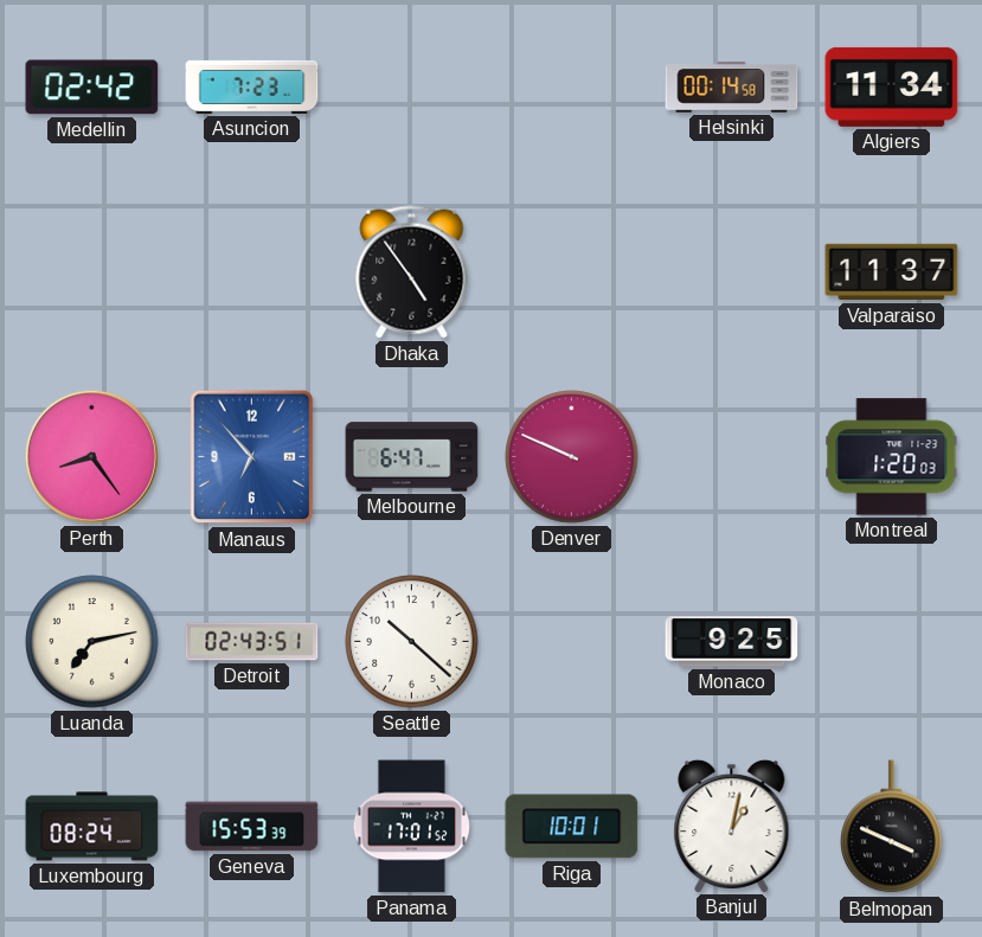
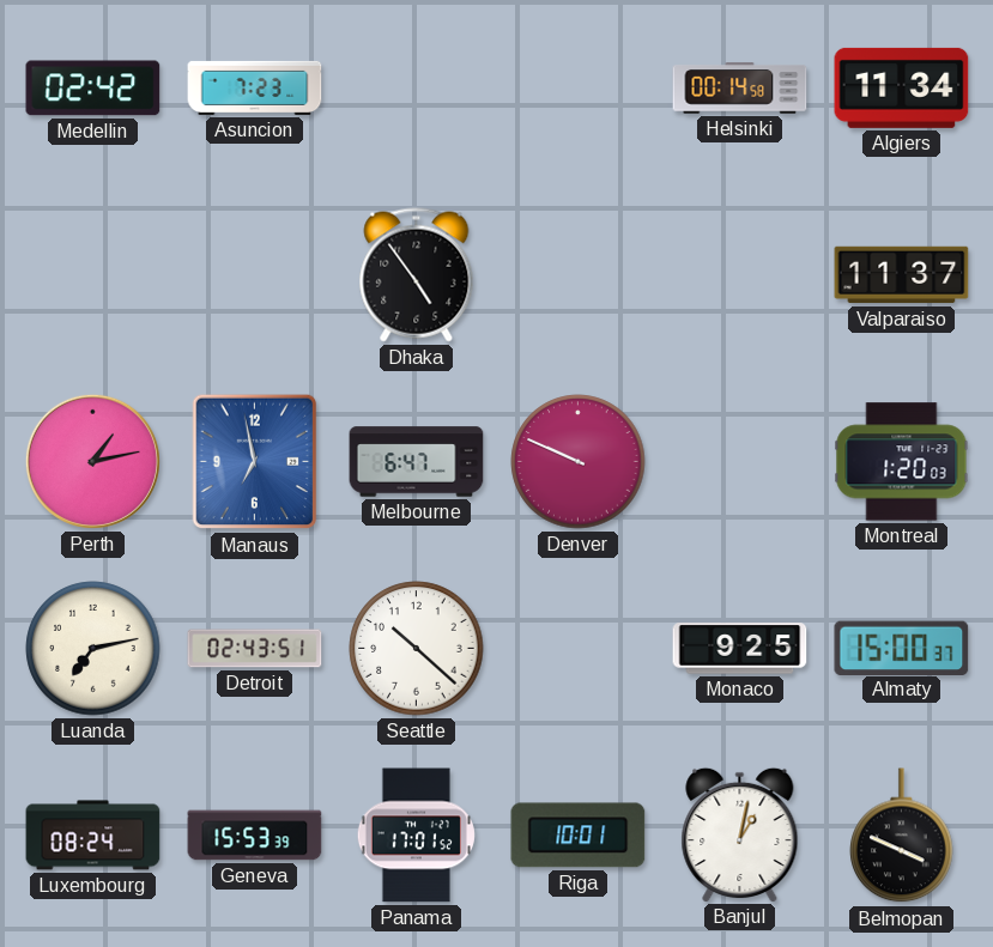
Perth: 8:24 -> 1:13 (92, 461)
Manaus: 6:53 -> 6:58 (255, 462)
Almaty: none -> 15:00 (902, 648)
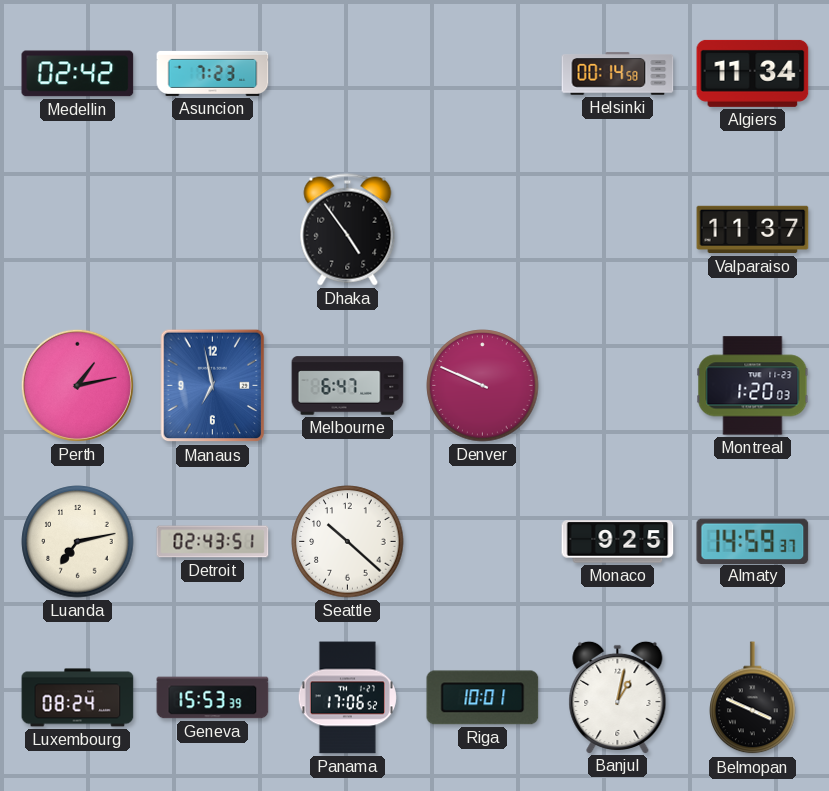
Almaty: 15:00 -> 14:59 (753, 541)
Panama: 17:01 -> 17:06 (347, 698)
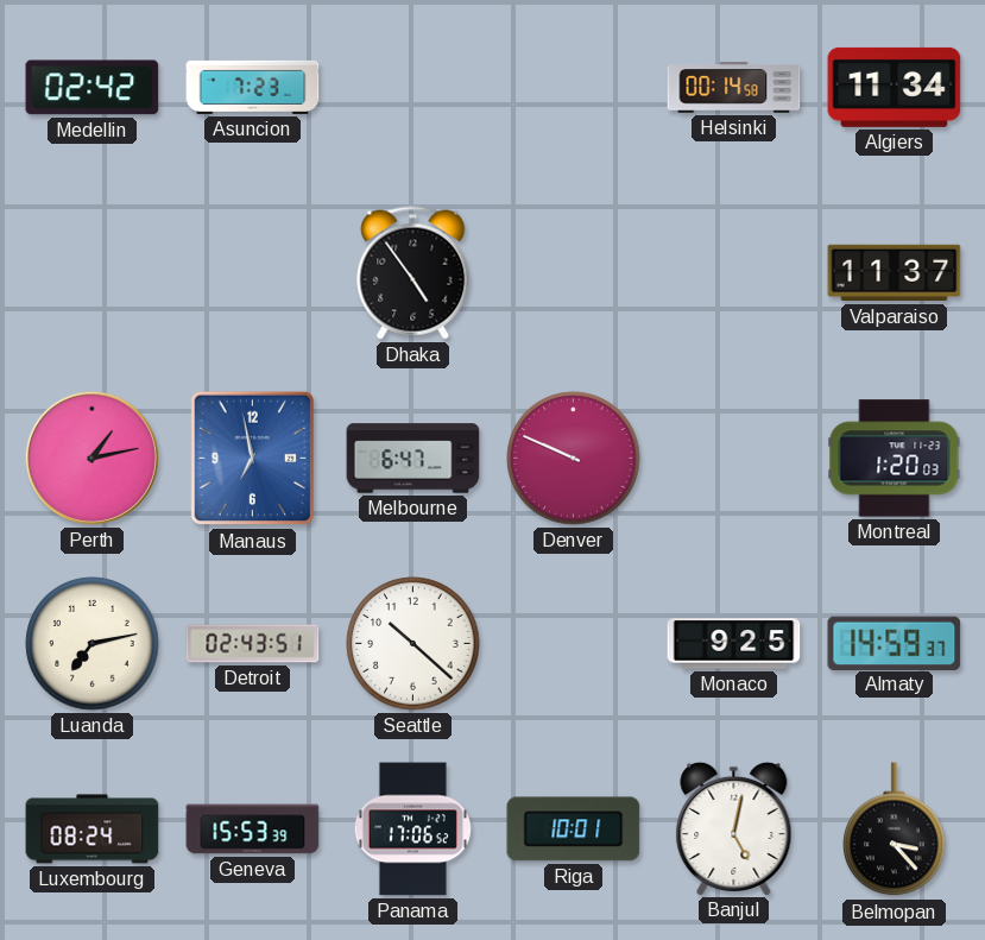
Banjul: 1:02 -> 5:02 (734, 828)
Belmopan: 3:49 -> 3:23 (895, 829)
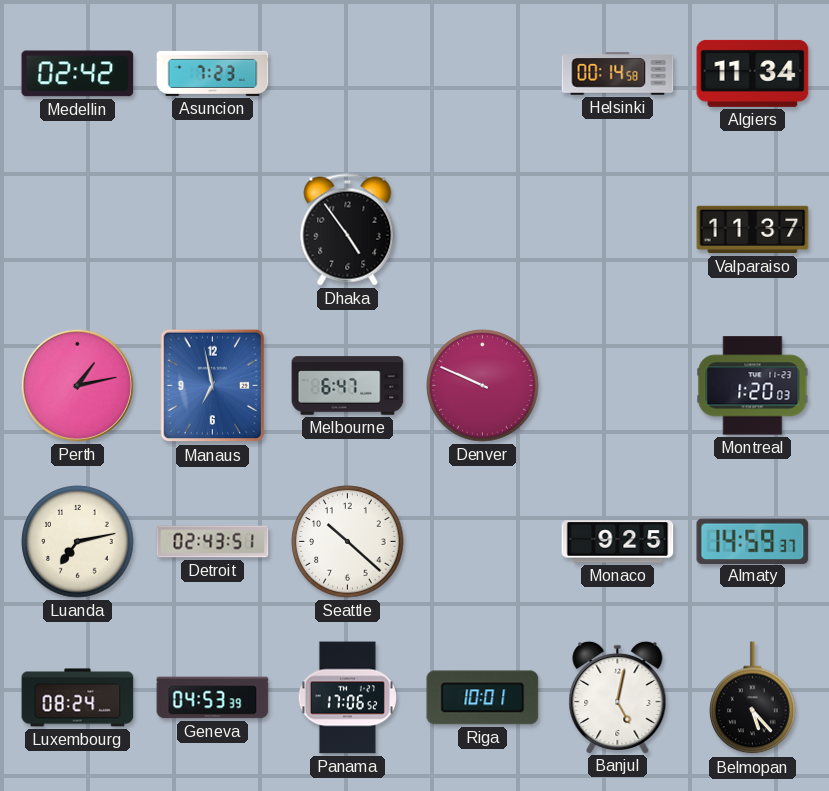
Geneva: 15:53 -> 04:53 (213, 698)
Belmopan: 3:23 -> 5:23 (753, 698)
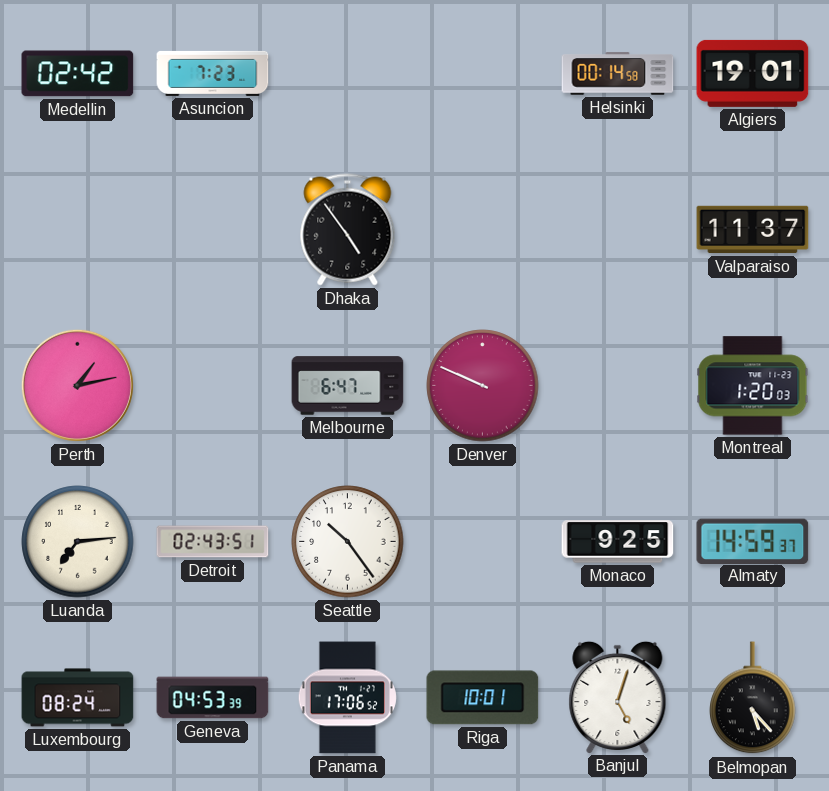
Algiers: 11:34 -> 19:01 (753, 73)
Manaus: 6:58 -> none (213, 386)
Luanda: 7:13 -> 7:14 (78, 542)
Seattle: 10:22 -> 10:24 (348, 542)
Banjul: 5:02 -> 5:03 (618, 697)
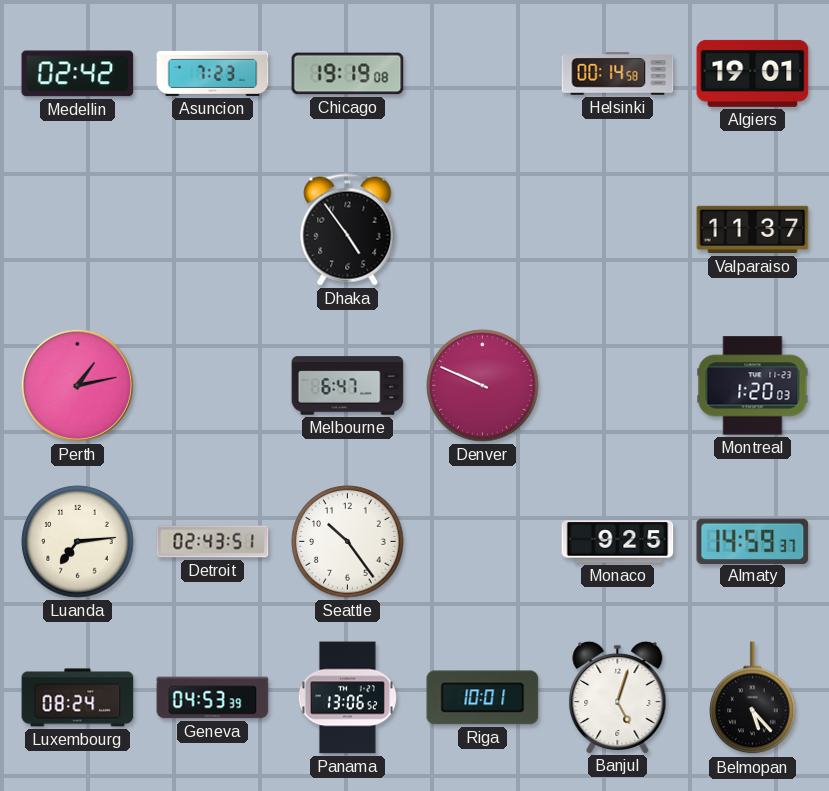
Chicago: none -> 19:19 (348, 74)
Panama: 17:06 -> 13:06 (347, 698)
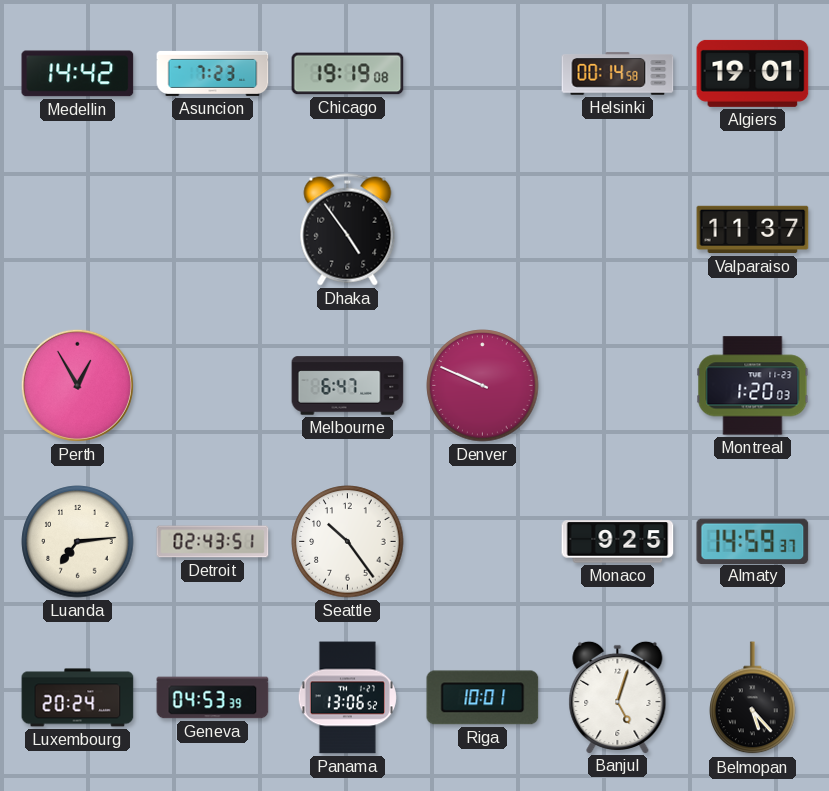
Medellin: 02:42 -> 14:42 (78, 74)
Perth: 1:13 -> 12:55 (77, 385)
Luxembourg: 08:24 -> 20:24 (78, 698)
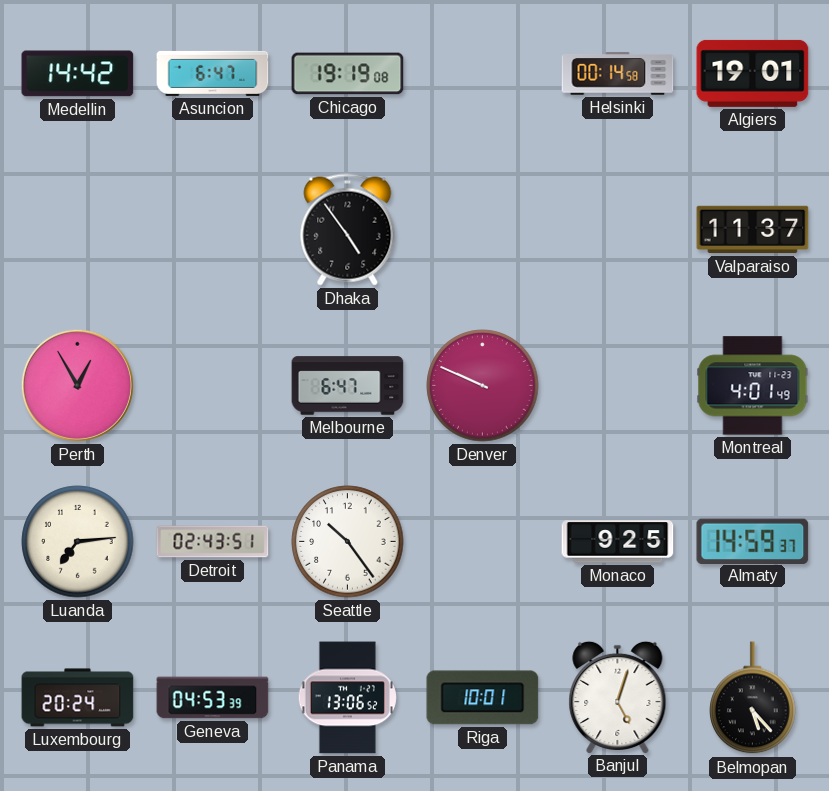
Asuncion: 7:23 -> 6:47 (213, 73)
Montreal: 1:20 -> 4:01 (753, 386)
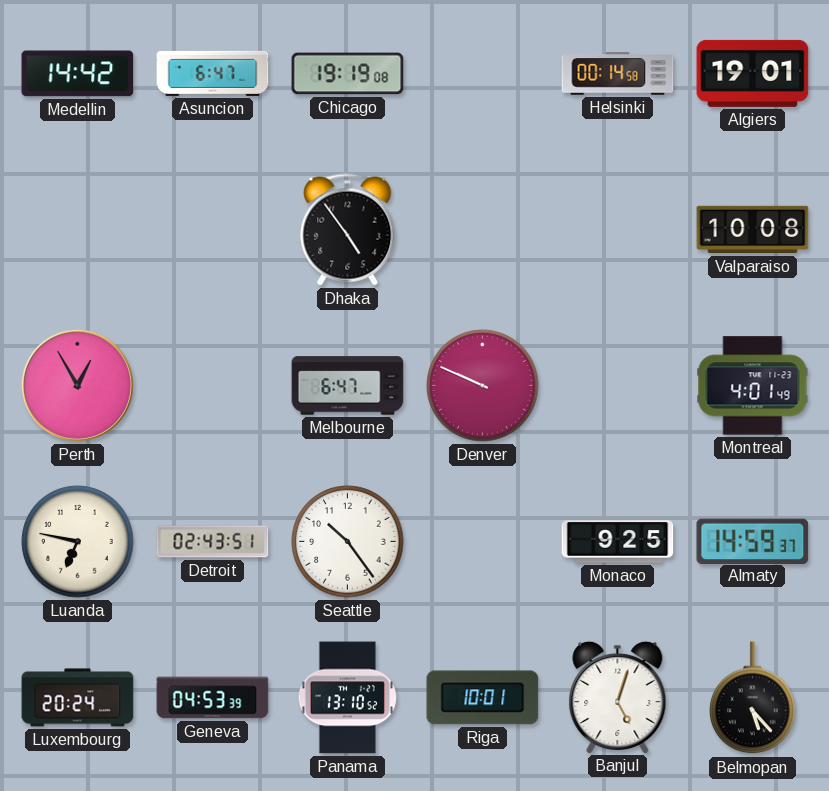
Valparaiso: 11:37 -> 10:08 (753, 230)
Luanda: 7:14 -> 6:47 (78, 542)
Panama: 13:06 -> 13:10 (347, 698)
